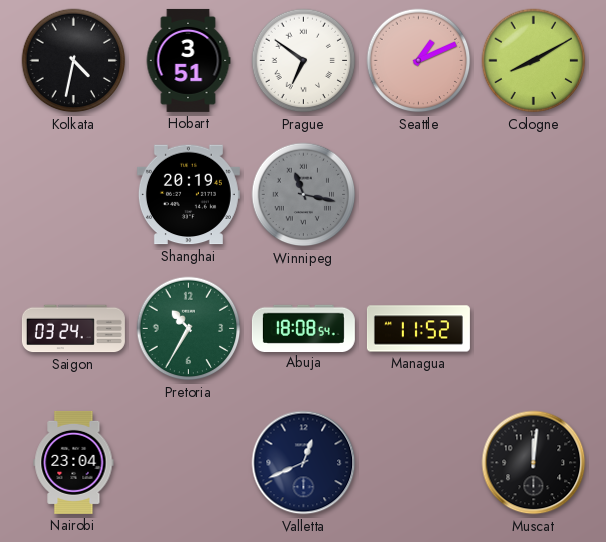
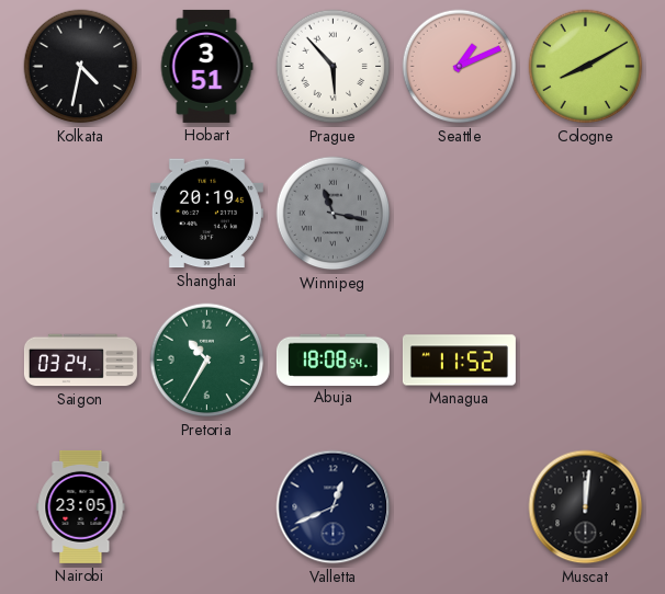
Prague: 6:51 -> 5:53 (334, 67)
Nairobi: 23:04 -> 23:05 (81, 506)
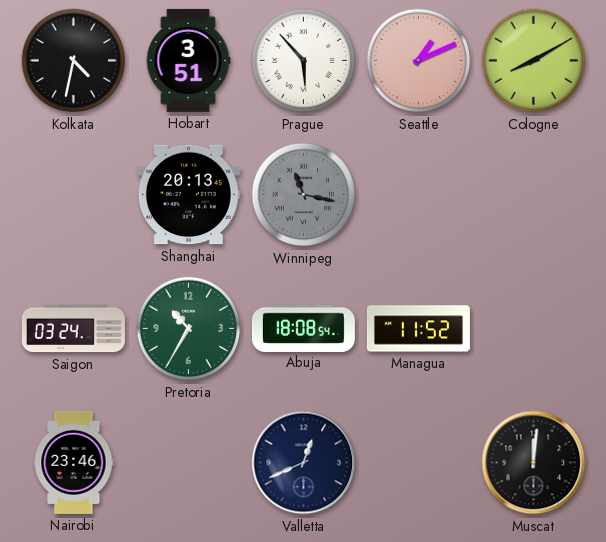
Shanghai: 20:19 -> 20:13 (188, 195)
Nairobi: 23:05 -> 23:46 (74, 462)
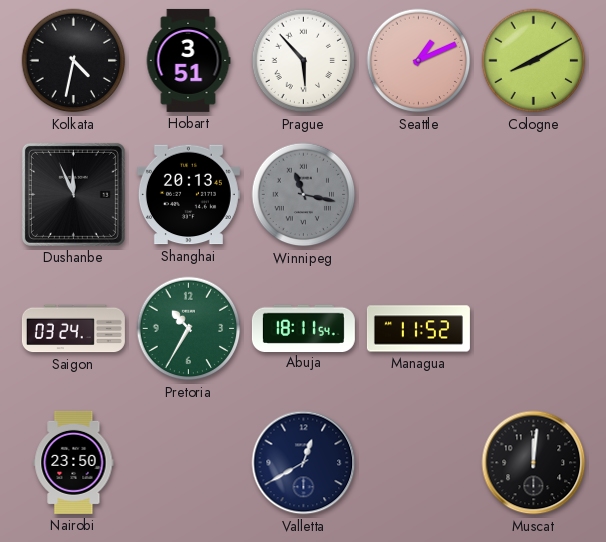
Dushanbe: none -> 11:56 (73, 194)
Abuja: 18:08 -> 18:11 (303, 328)
Nairobi: 23:46 -> 23:50 (74, 462)
Valletta: 12:41 -> 12:40 (304, 463)
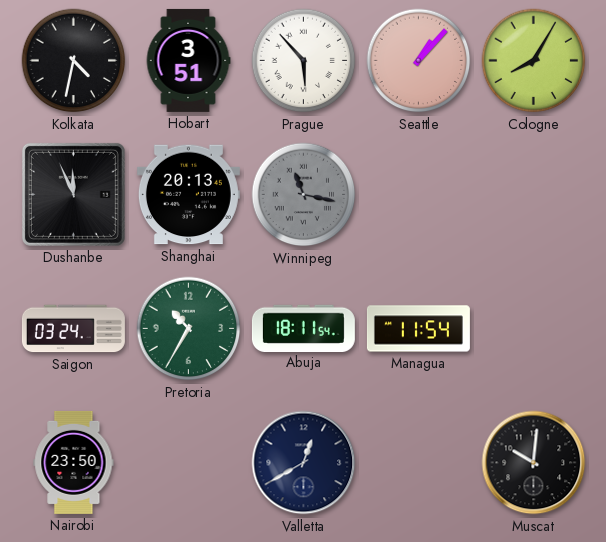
Seattle: 1:11 -> 1:07 (419, 61)
Cologne: 8:10 -> 8:05 (534, 61)
Managua: 11:52 -> 11:54 (418, 329)
Muscat: 12:01 -> 10:01 (534, 463)
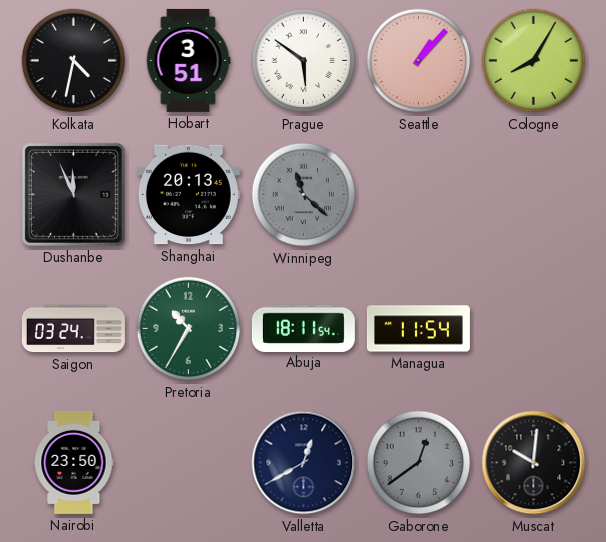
Prague: 5:53 -> 5:51 (304, 61)
Winnipeg: 11:17 -> 11:22 (304, 195)
Gaborone: none -> 12:39 (419, 463)
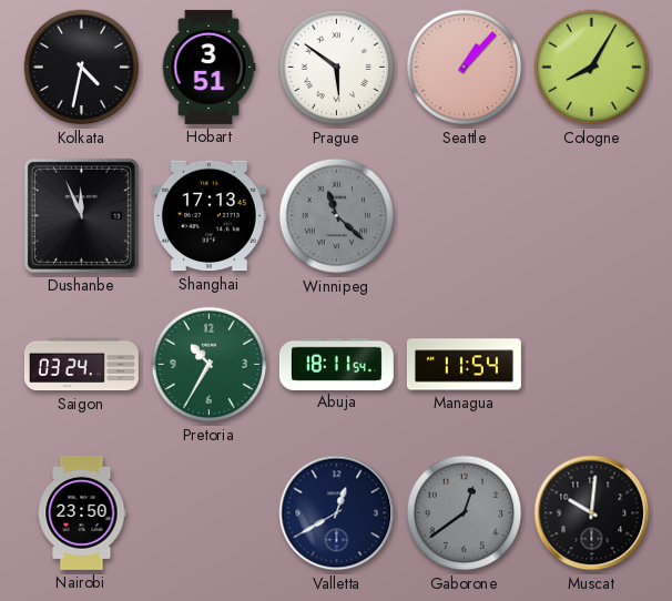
Shanghai: 20:13 -> 17:13 (208, 216)
